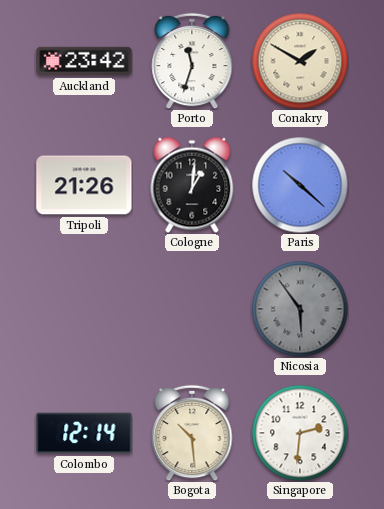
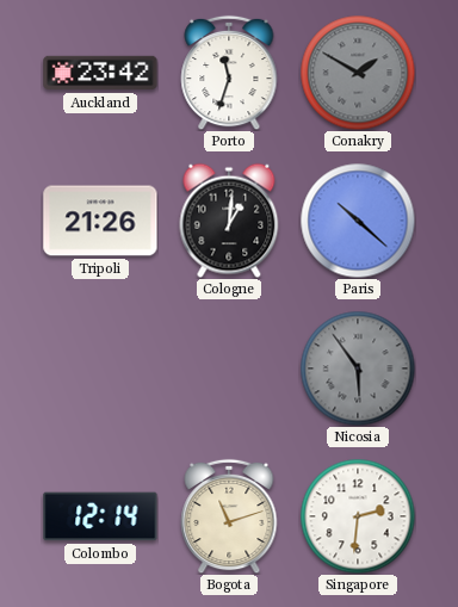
Conakry dial: cream -> grey (358, 73)
Bogota: 10:29 -> 11:12 (229, 516)
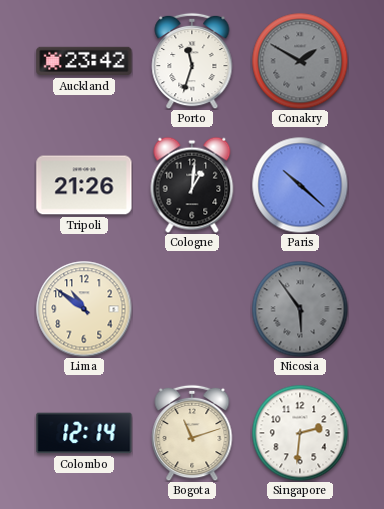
Lima: none -> 10:51 (84, 309)
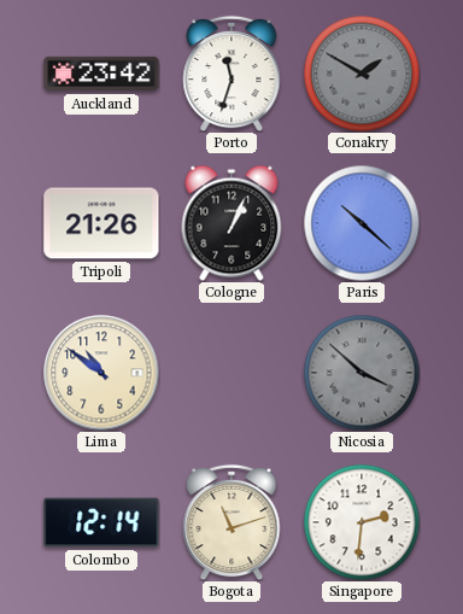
Cologne: 1:01 -> 1:04 (231, 223)
Nicosia: 5:54 -> 3:52 (362, 373)
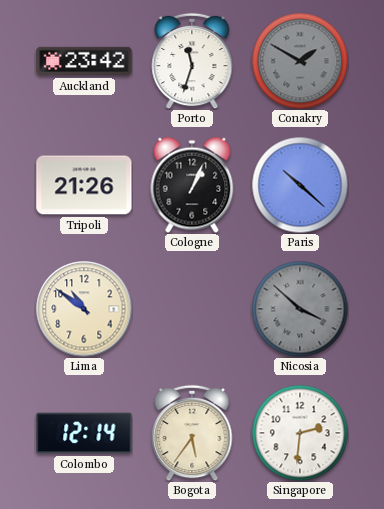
Bogota: 11:12 -> 5:36 (192, 433)
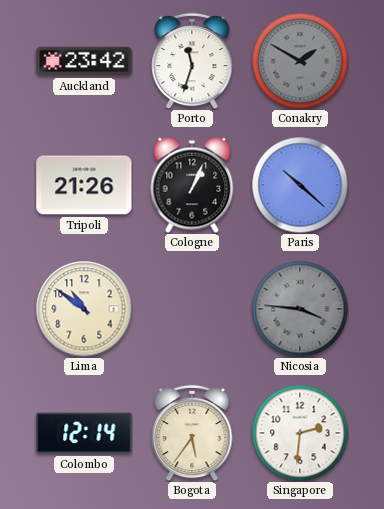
Nicosia: 3:52 -> 3:46 (300, 309)
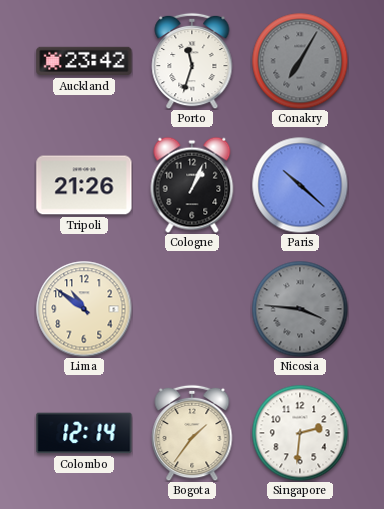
Conakry: 1:50 -> 7:05 (300, 61)
Bogota: 5:36 -> 1:36 (192, 433)
